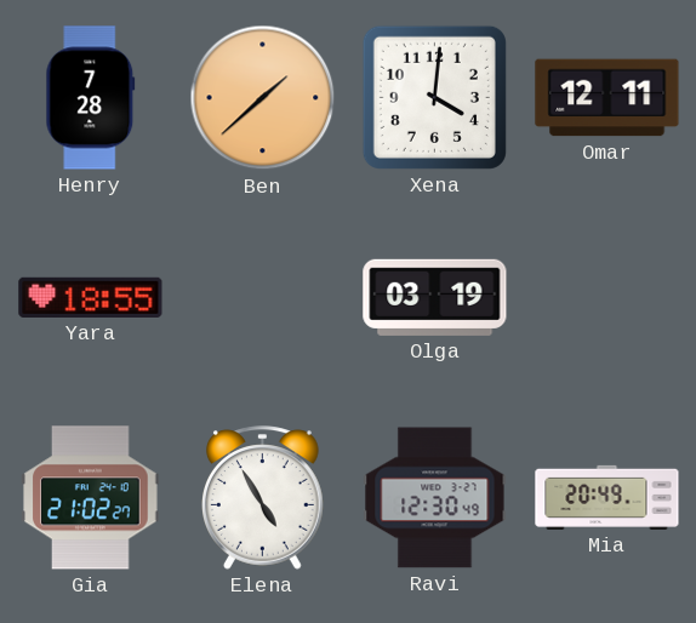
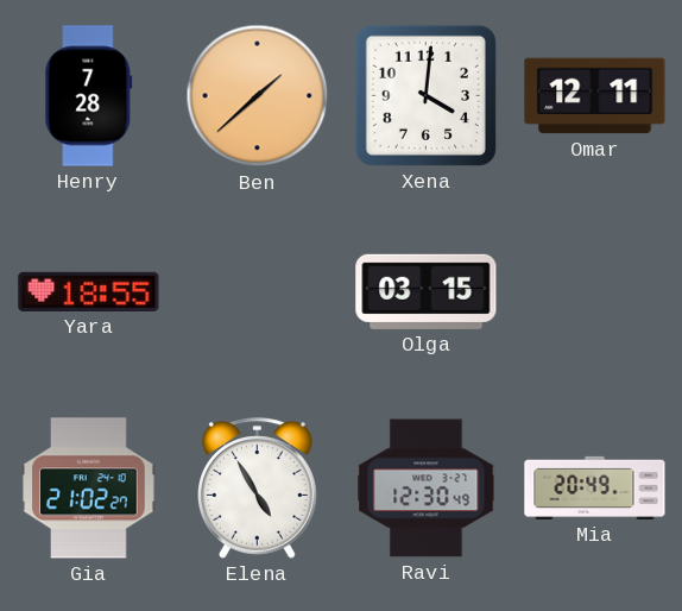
Olga: 03:19 -> 03:15 (427, 291)
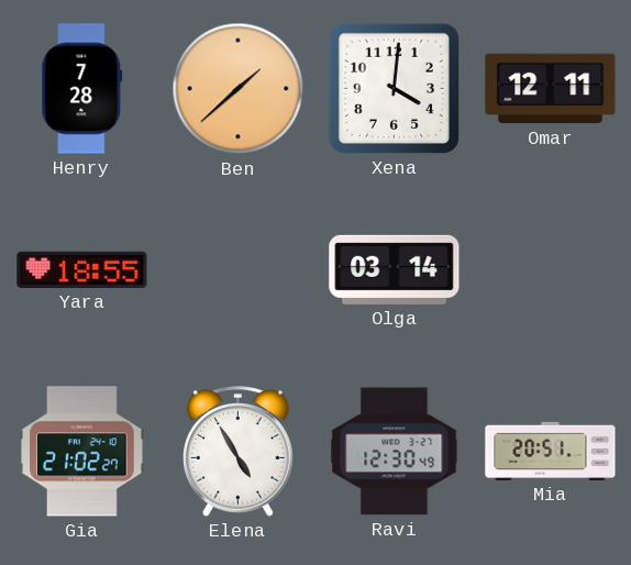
Olga: 03:15 -> 03:14 (395, 269)
Mia: 20:49 -> 20:51 (551, 451)
